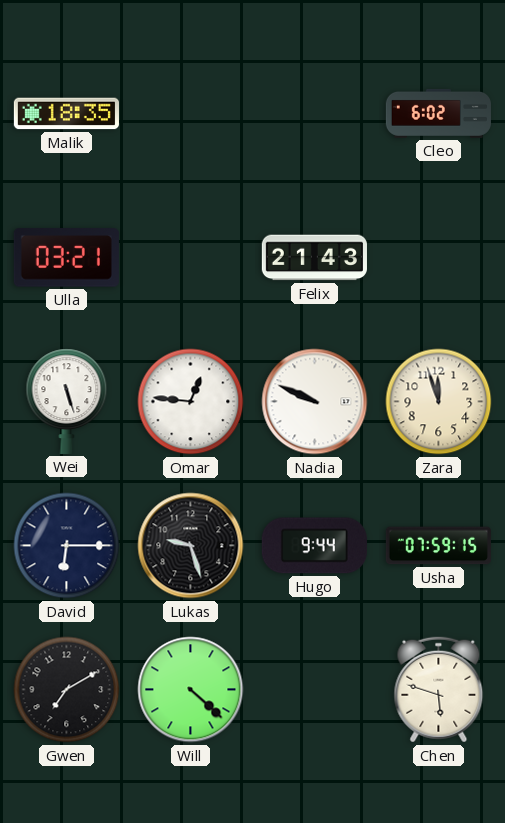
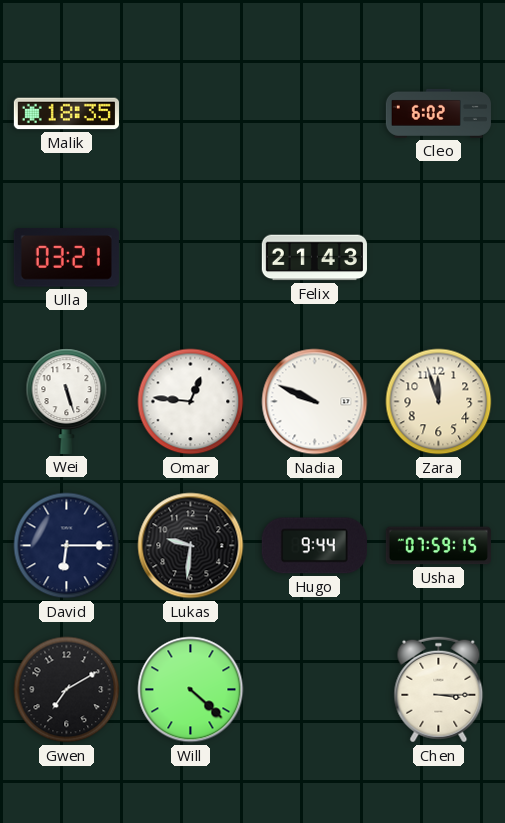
Lukas: 9:27 -> 9:31 (191, 546)
Chen: 5:48 -> 3:15 (439, 690)
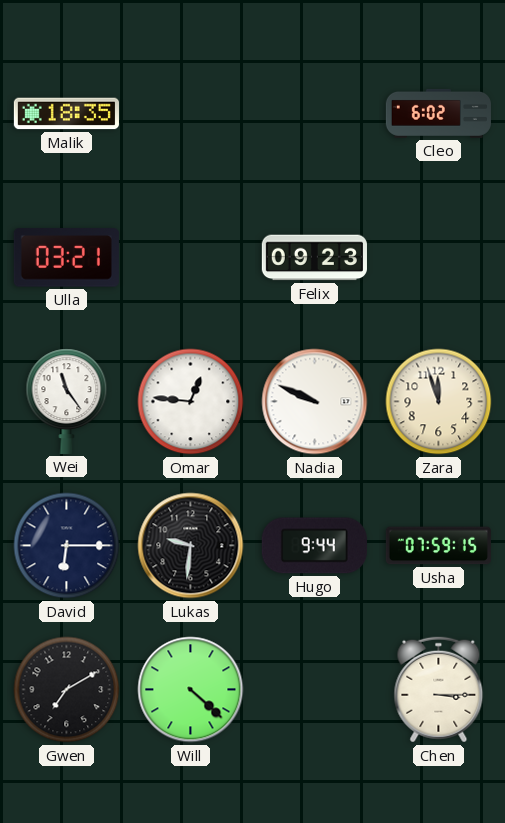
Felix: 21:43 -> 09:23 (314, 258)
Wei: 5:27 -> 11:24 (67, 401)
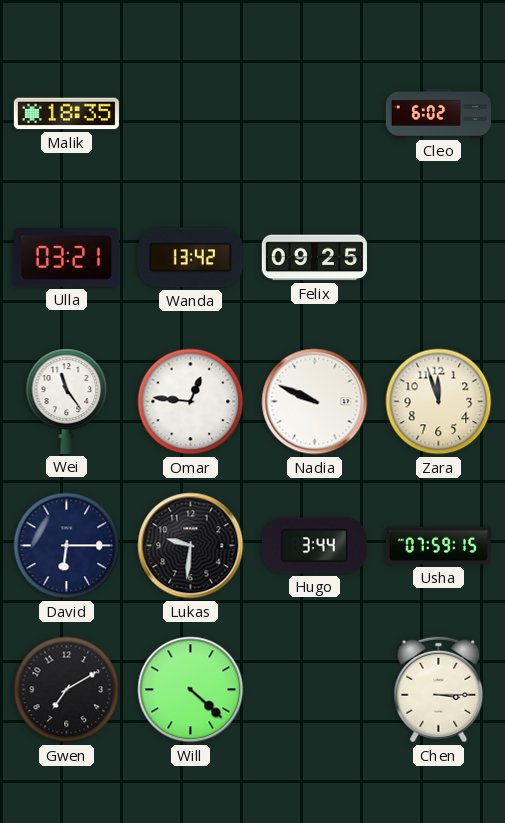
Wanda: none -> 13:42 (190, 258)
Felix: 09:23 -> 09:25 (314, 258)
Hugo: 9:44 -> 3:44 (314, 546)
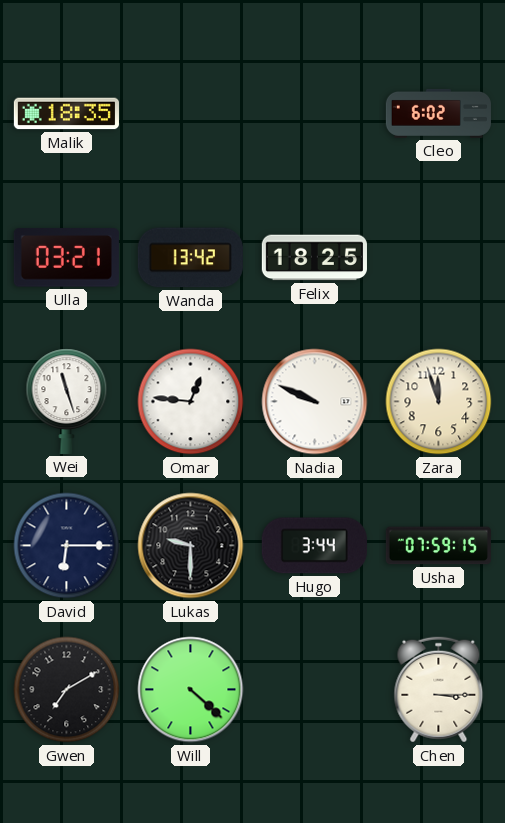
Felix: 09:25 -> 18:25 (314, 258)
Wei: 11:24 -> 11:27 (67, 401)
Lukas: 9:31 -> 9:30 (191, 546)
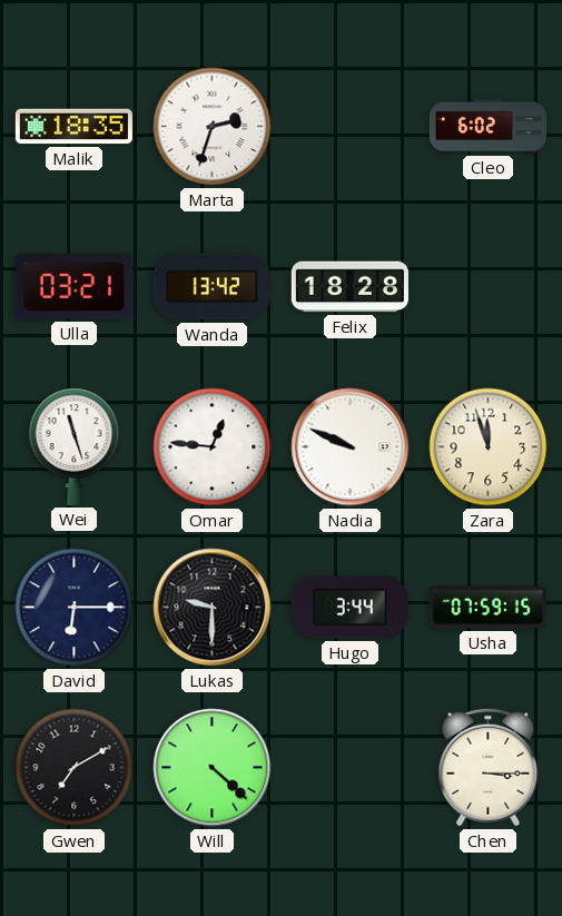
Marta: none -> 2:33 (213, 127)
Felix: 18:25 -> 18:28 (349, 287)
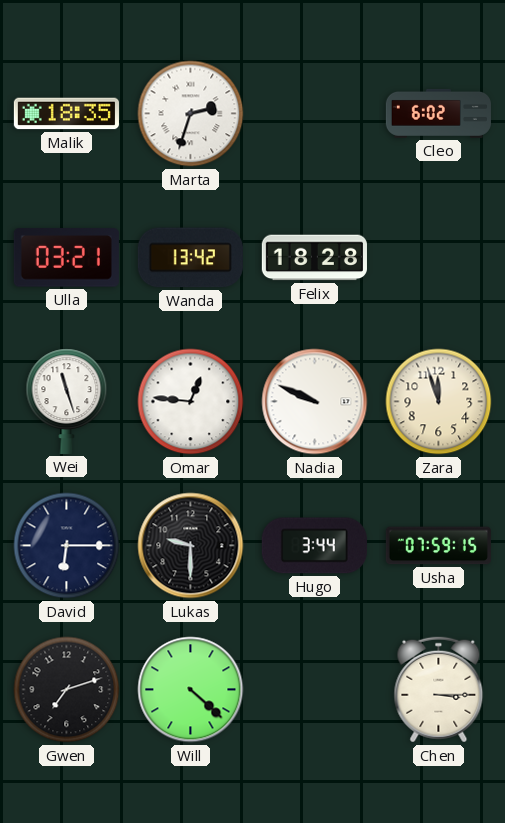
Gwen: 7:10 -> 7:12 (67, 690)
